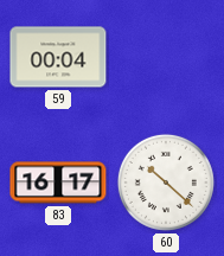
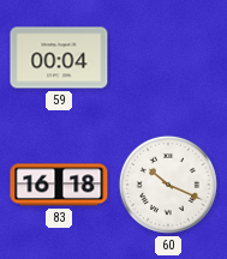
83: 16:17 -> 16:18 (59, 185)
60: 10:22 -> 10:19 (168, 185)
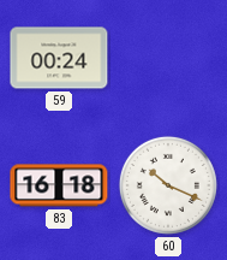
59: 00:04 -> 00:24 (59, 58)
